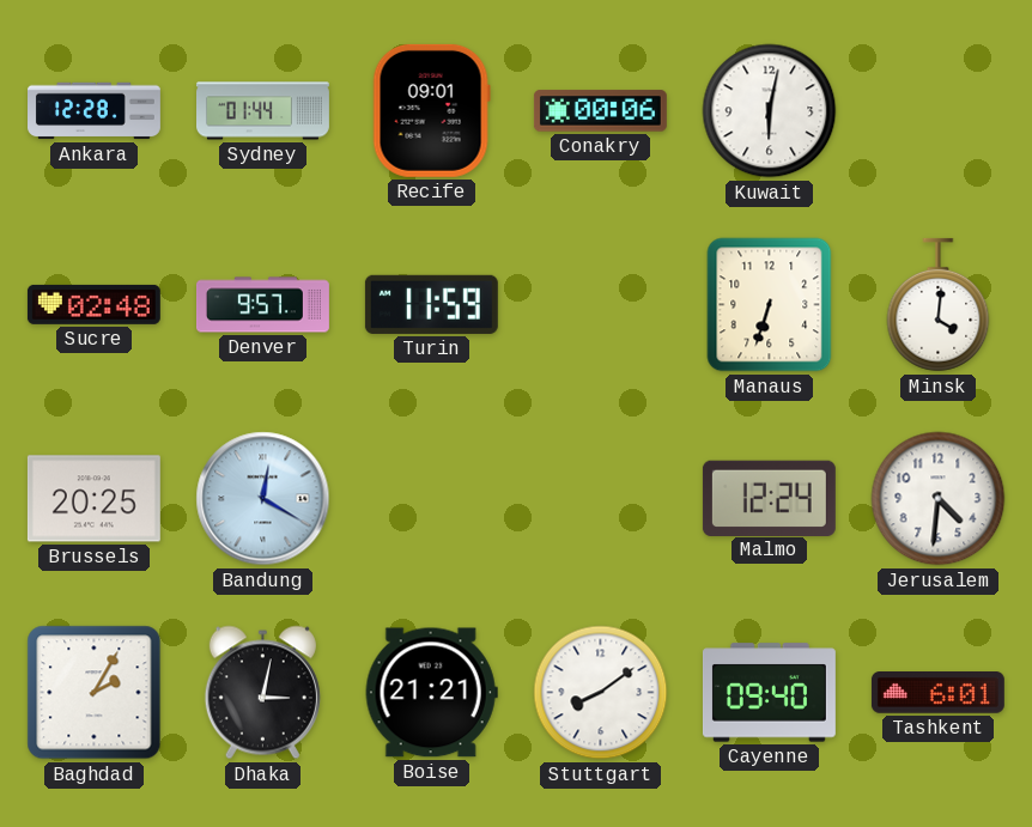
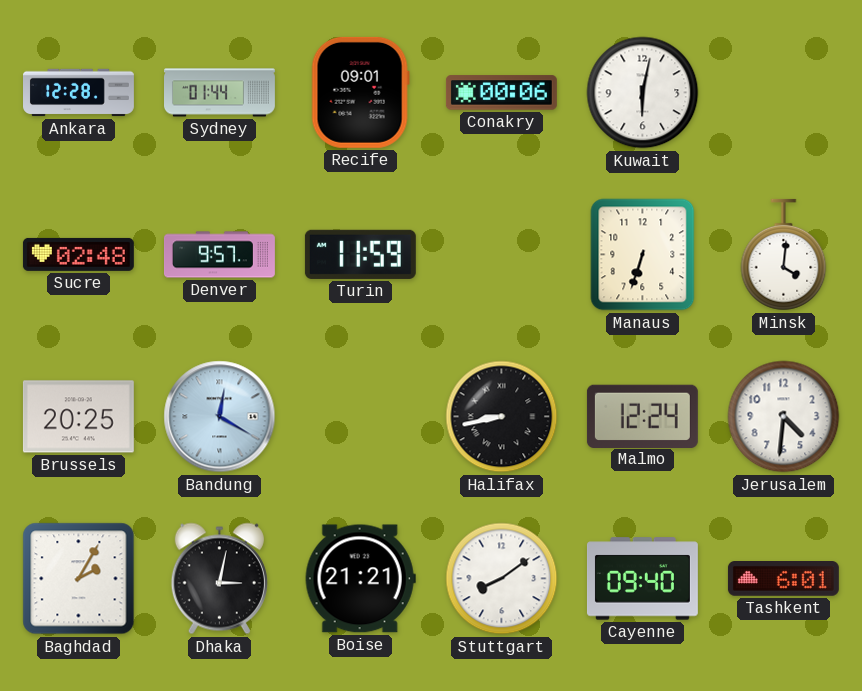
Halifax: none -> 8:43 (502, 417)
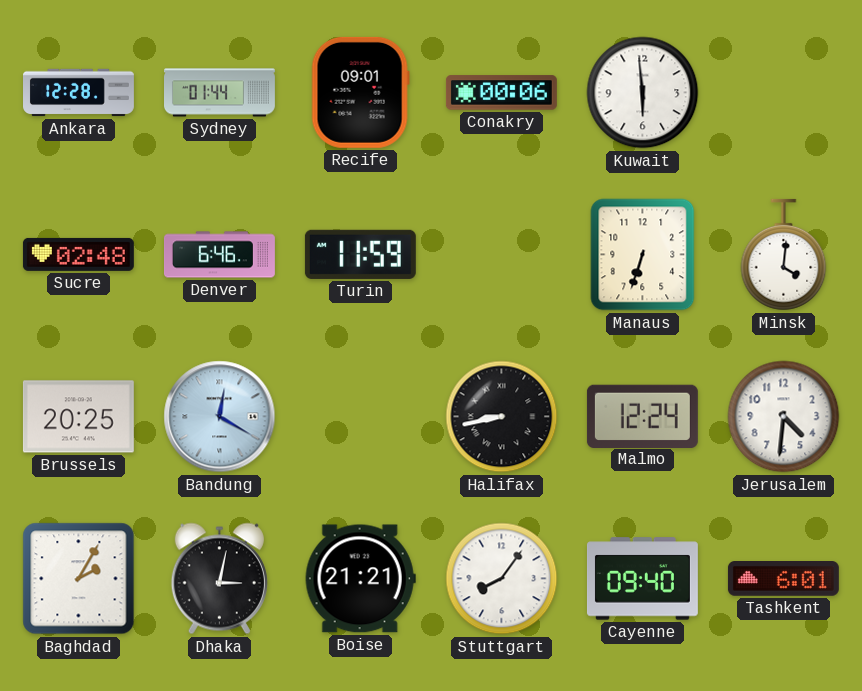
Kuwait: 6:02 -> 5:59 (643, 93)
Denver: 9:57 -> 6:46 (220, 255)
Stuttgart: 8:09 -> 8:06 (502, 579)
